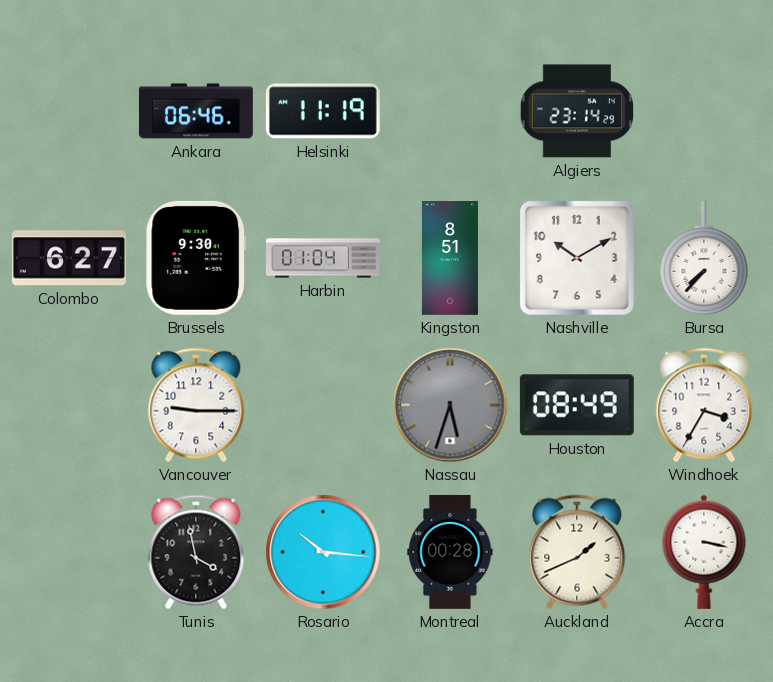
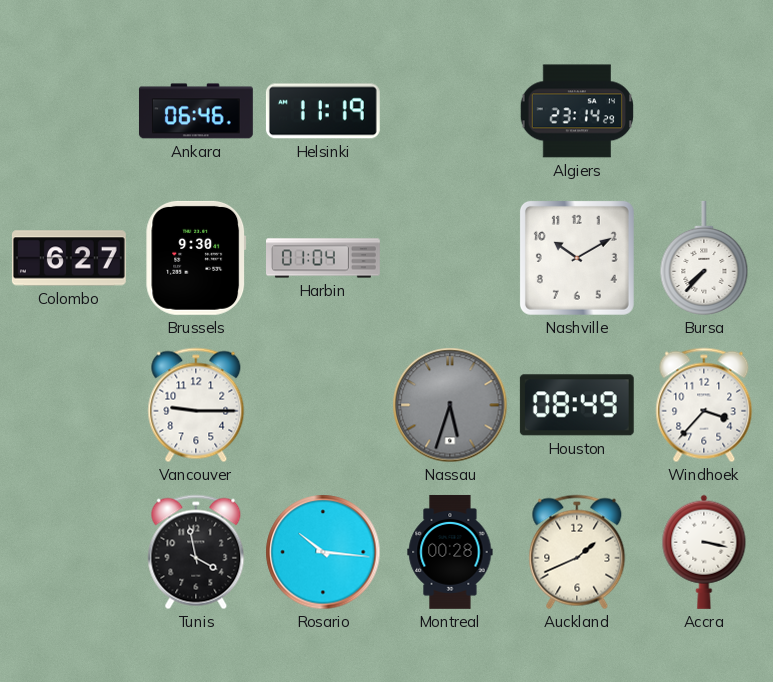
Kingston: 8:51 -> none (450, 259)
Windhoek: 3:35 -> 3:37 (704, 405)
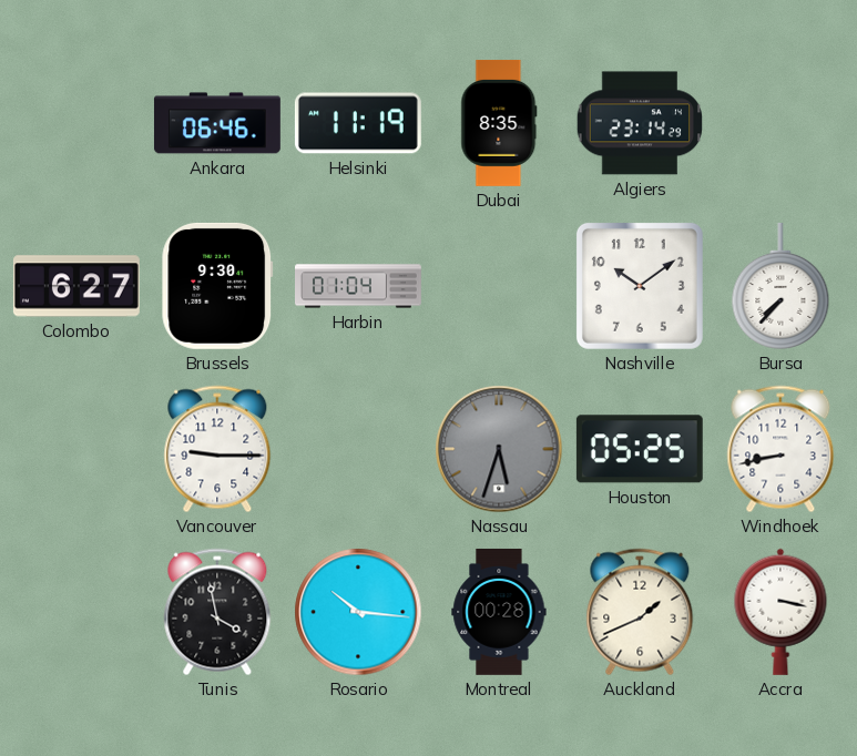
Dubai: none -> 8:35 (499, 123)
Nashville: 10:10 -> 10:09 (640, 286)
Houston: 08:49 -> 05:25 (640, 449)
Windhoek: 3:37 -> 8:43 (781, 449)
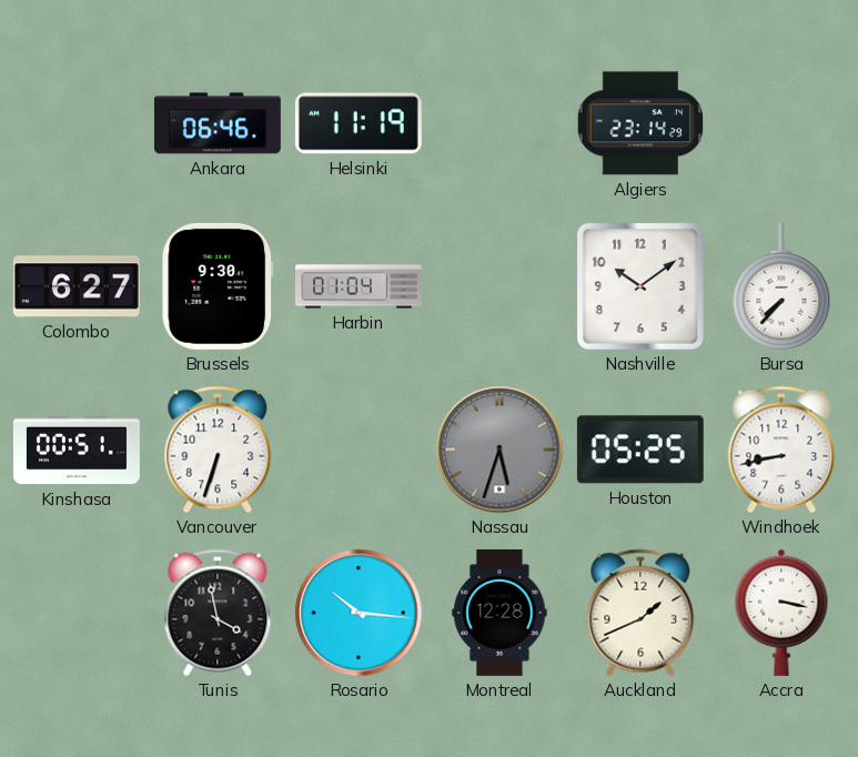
Dubai: 8:35 -> none (499, 123)
Kinshasa: none -> 00:51 (77, 450)
Vancouver: 9:15 -> 6:33 (218, 450)
Montreal: 00:28 -> 12:28 (499, 613)
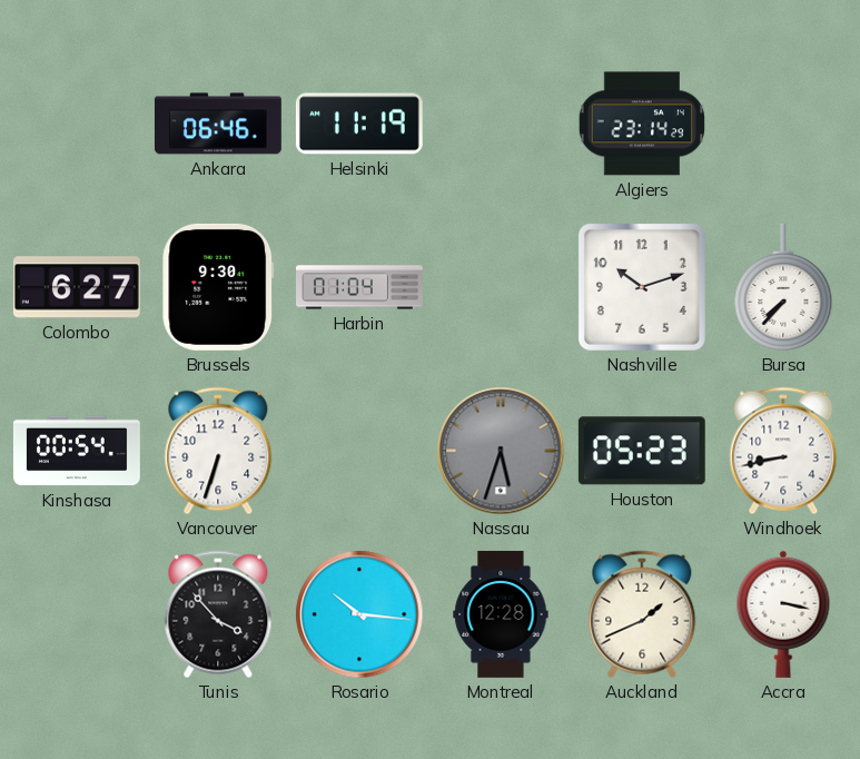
Nashville: 10:09 -> 10:12 (642, 287)
Kinshasa: 00:51 -> 00:54 (77, 451)
Houston: 05:25 -> 05:23 (642, 451)
Tunis: 3:58 -> 3:53 (218, 614)
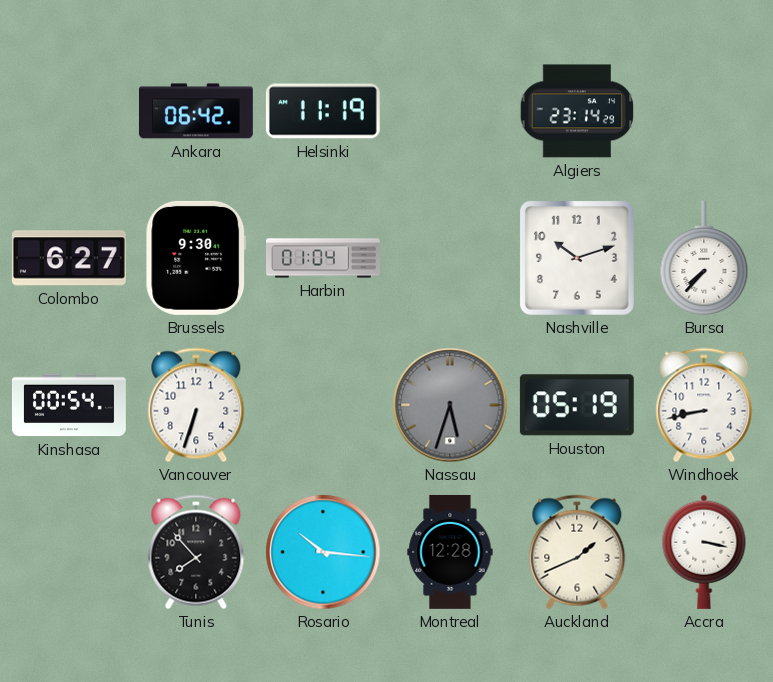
Ankara: 06:46 -> 06:42 (196, 111)
Houston: 05:23 -> 05:19 (577, 405)
Tunis: 3:53 -> 7:53 (196, 552)
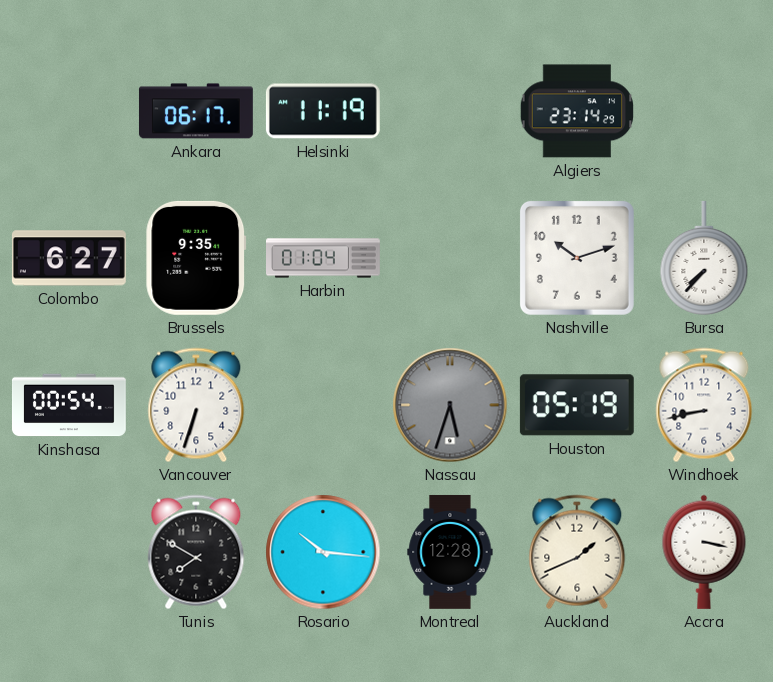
Ankara: 06:42 -> 06:17 (196, 111)
Brussels: 9:30 -> 9:35 (196, 258)
Tunis: 7:53 -> 7:50 (196, 552)
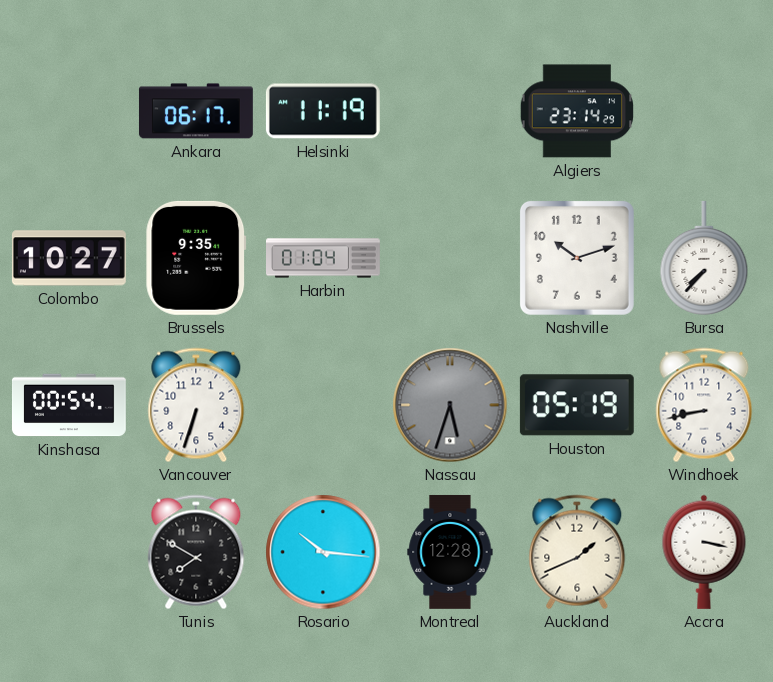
Colombo: 6:27 -> 10:27 (69, 258)
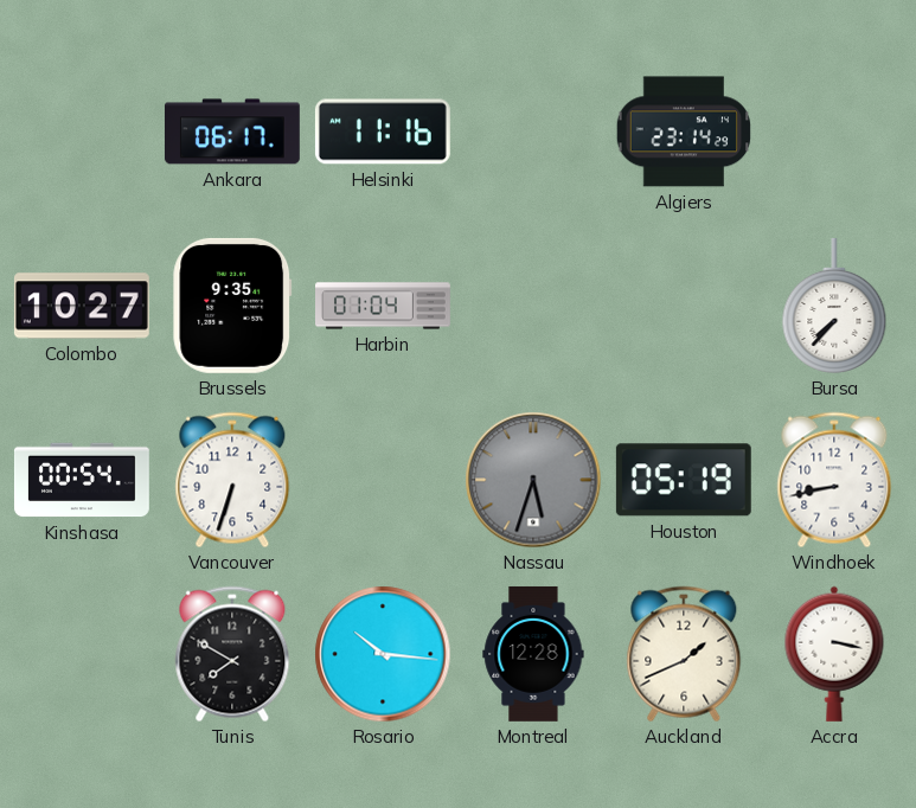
Helsinki: 11:19 -> 11:16 (383, 132)
Nashville: 10:12 -> none (577, 258)
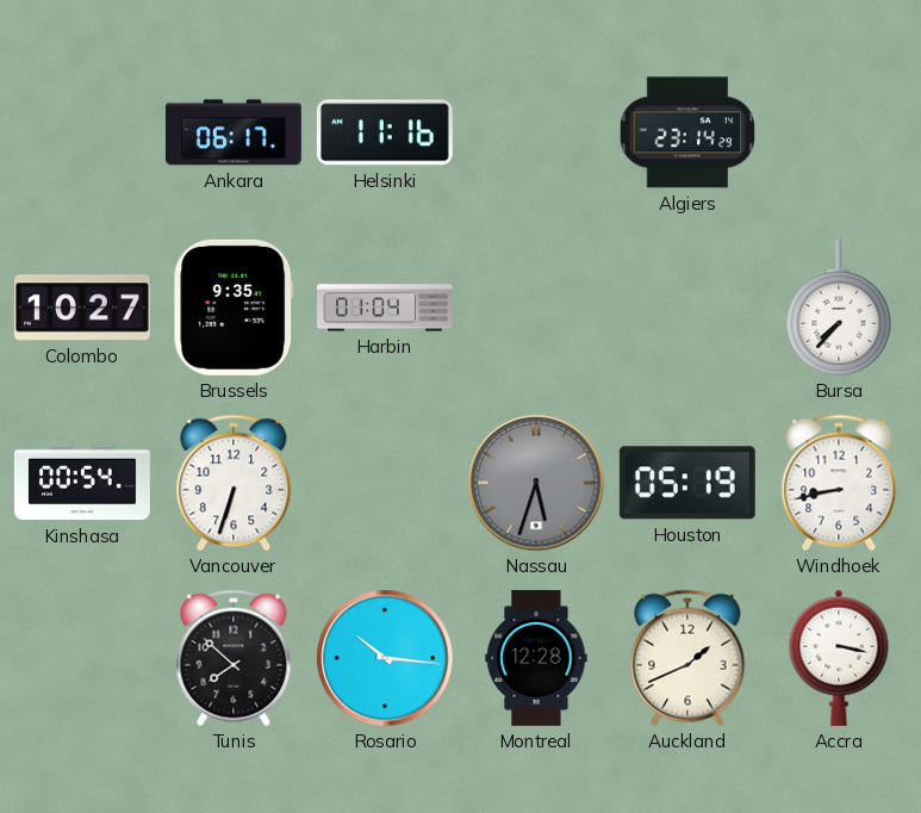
Tunis: 7:50 -> 7:52 (234, 658)
